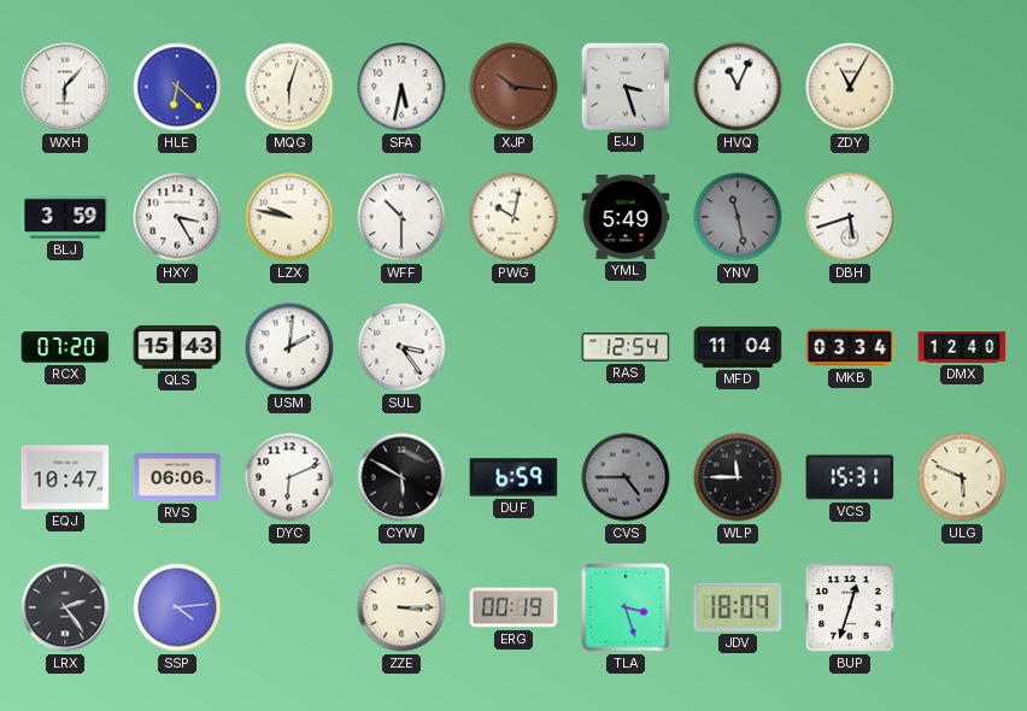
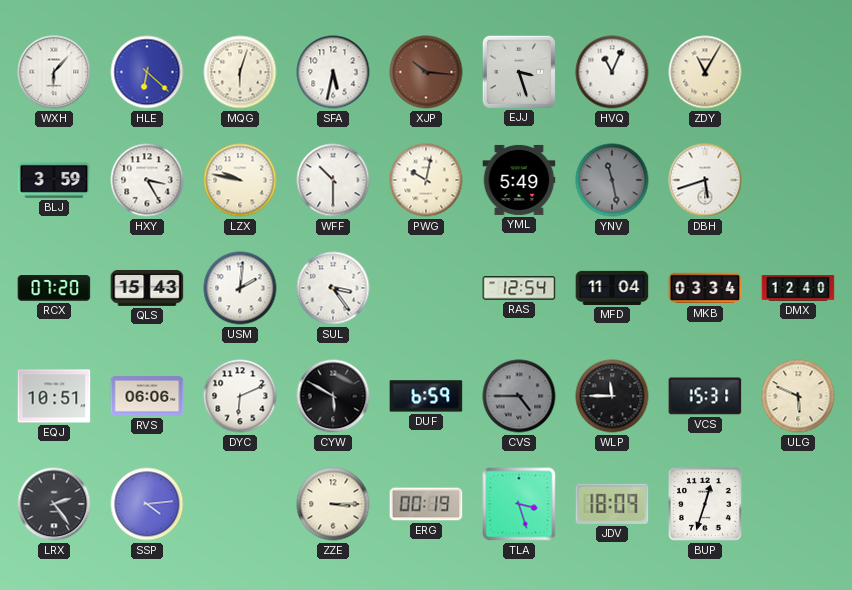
EQJ: 10:47 -> 10:51 (54, 396)
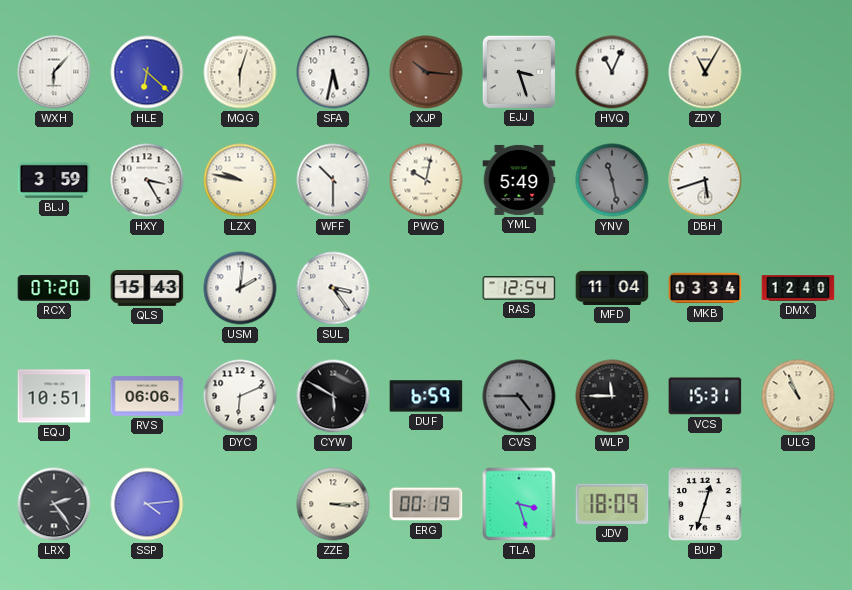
ULG: 5:49 -> 10:56 (798, 396)
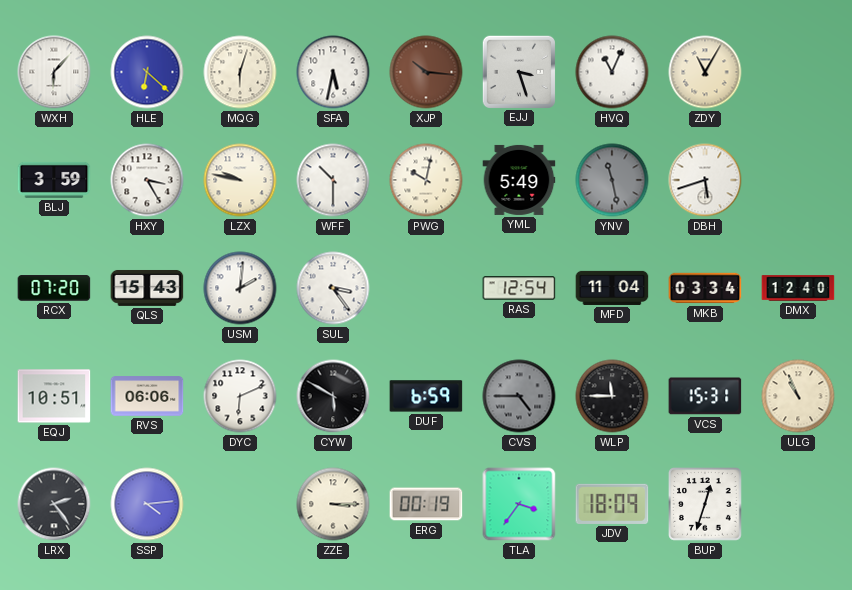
TLA: 3:27 -> 3:36 (519, 504)
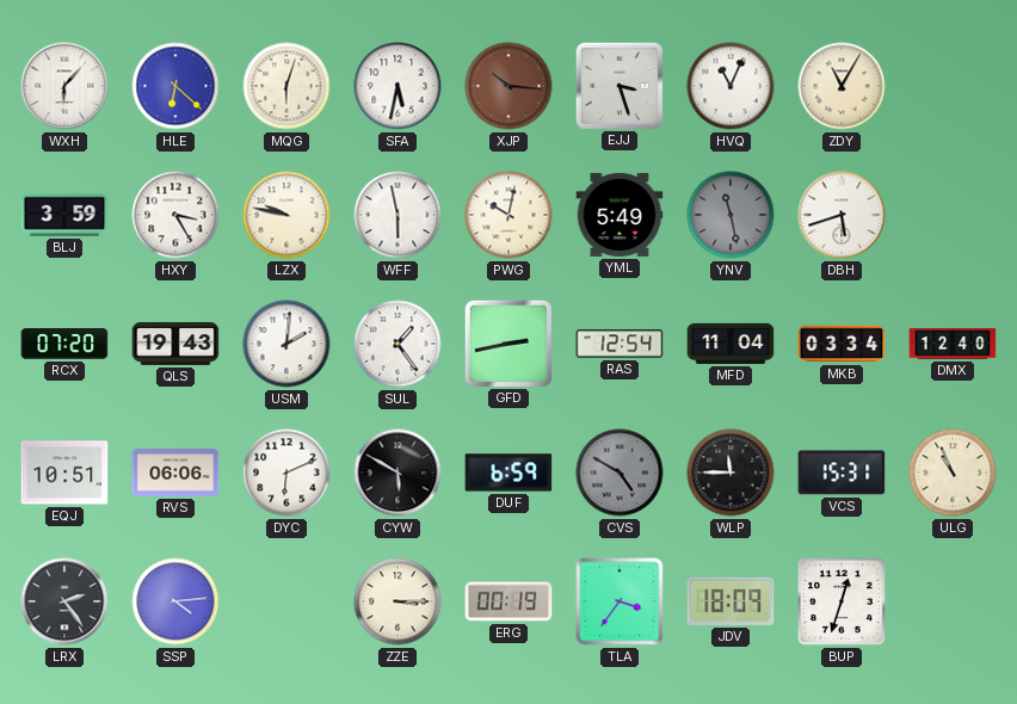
WFF: 10:30 -> 5:58 (397, 215)
QLS: 15:43 -> 19:43 (175, 344)
SUL: 3:24 -> 1:24 (397, 344)
GFD: none -> 2:43 (507, 342)
CVS: 4:45 -> 4:50 (620, 473)
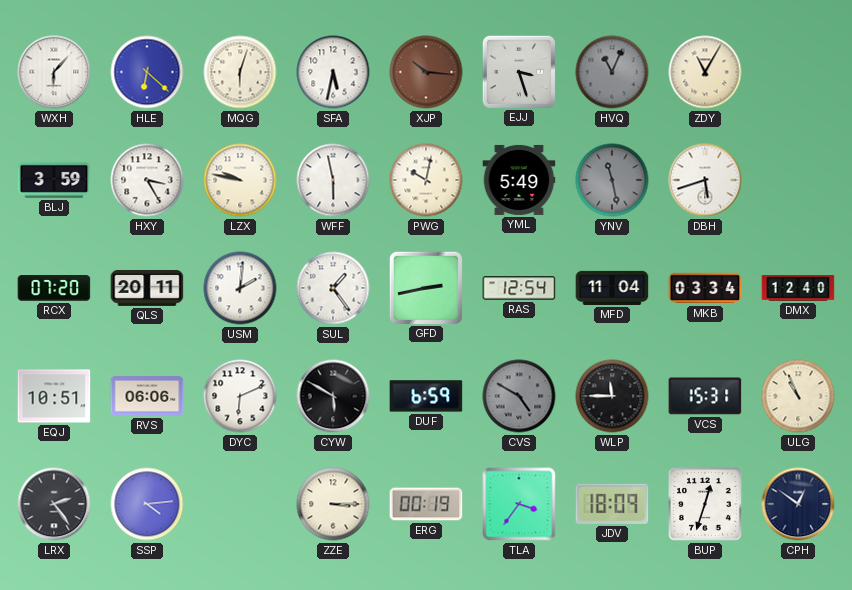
HVQ dial: white -> grey (612, 72)
QLS: 19:43 -> 20:11 (147, 288)
CPH: none -> 12:51 (798, 504)
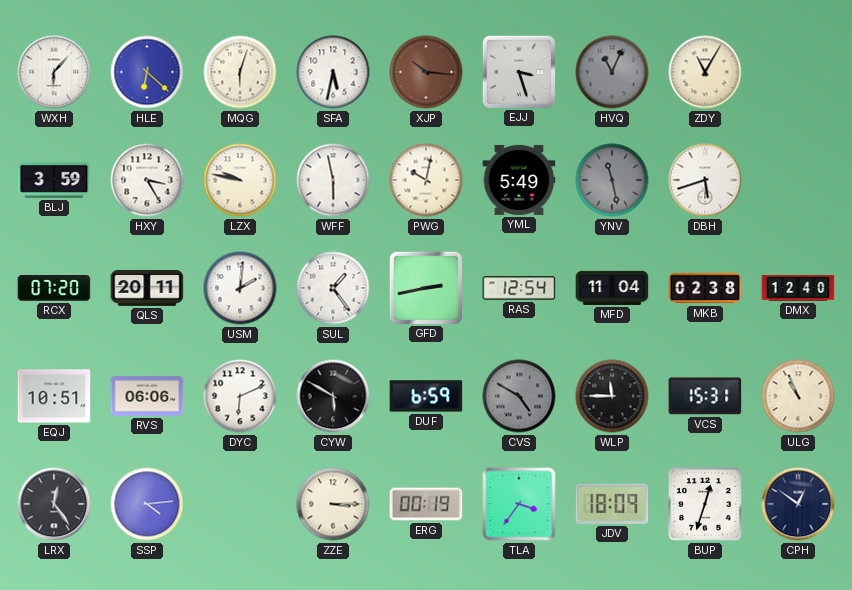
MKB: 03:34 -> 02:38 (705, 288)
LRX: 2:24 -> 12:24 (54, 504)
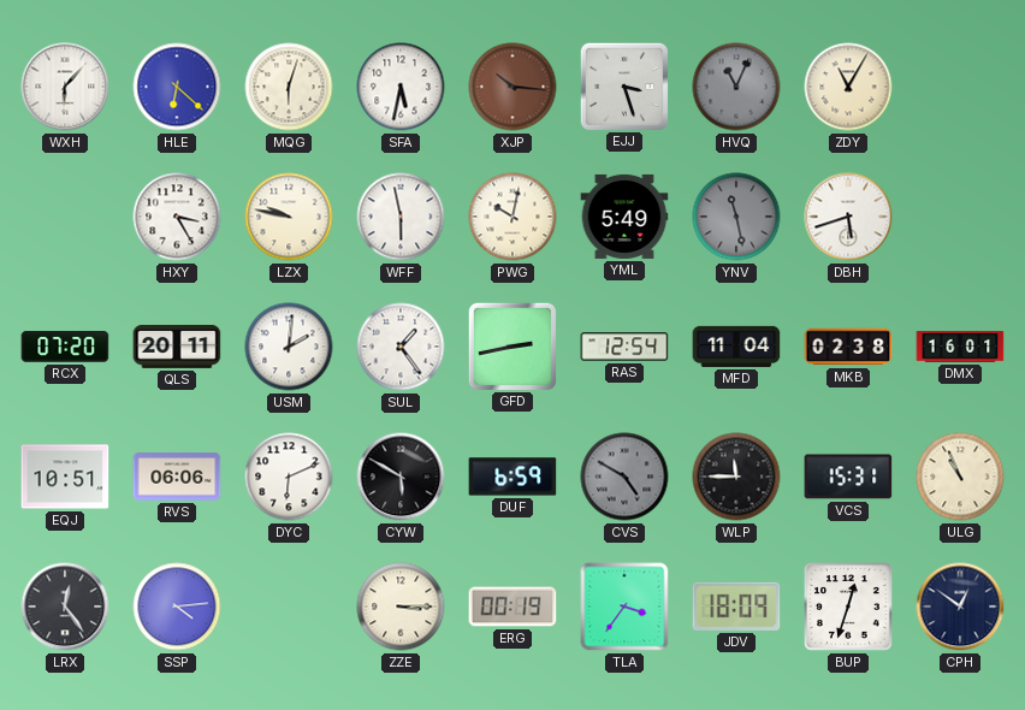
BLJ: 3:59 -> none (54, 180)
DMX: 12:40 -> 16:01 (960, 347)
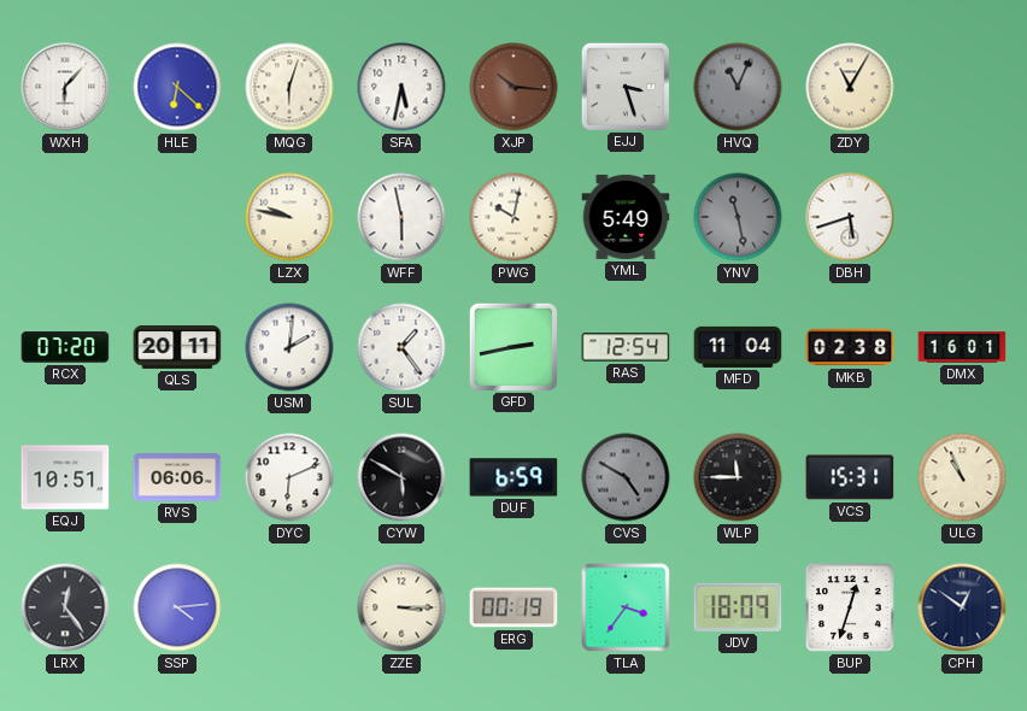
HXY: 3:25 -> none (177, 217)
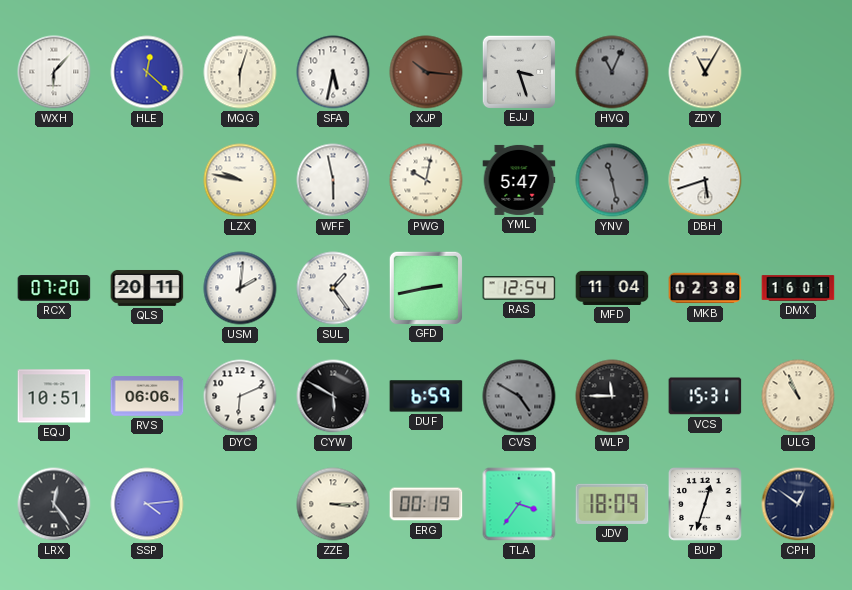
HLE: 6:22 -> 12:22 (147, 72)
YML: 5:49 -> 5:47 (519, 180)
